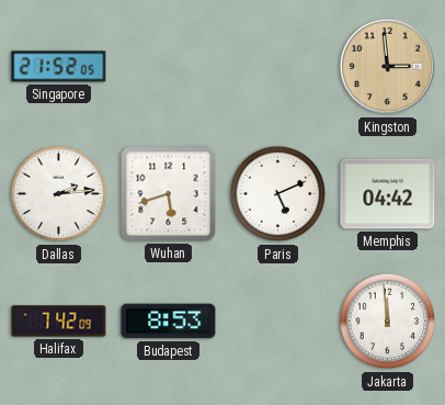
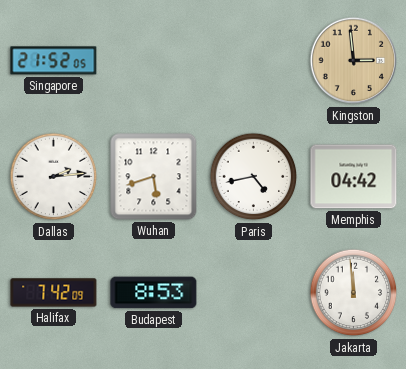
Paris: 5:11 -> 4:43 (254, 177)
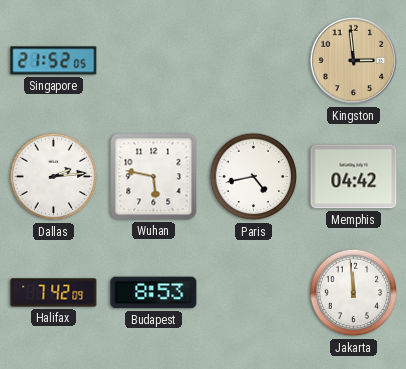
Wuhan: 5:42 -> 5:47 (154, 177)
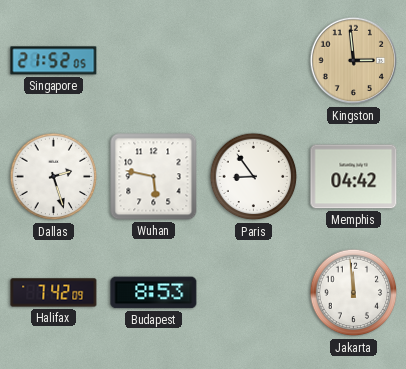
Dallas: 2:14 -> 2:27 (54, 177)
Paris: 4:43 -> 8:54 (254, 177)
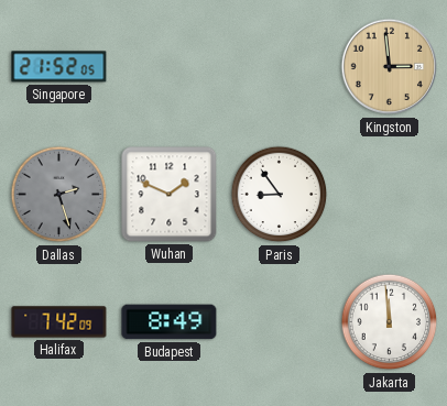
Dallas dial: white -> grey (59, 195)
Wuhan: 5:47 -> 1:49 (170, 195)
Memphis: 04:42 -> none (354, 177)
Budapest: 8:53 -> 8:49 (170, 322)
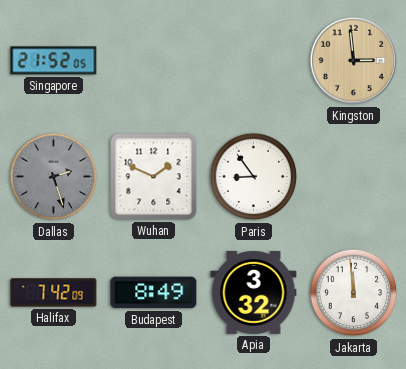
Apia: none -> 3:32 (254, 292)
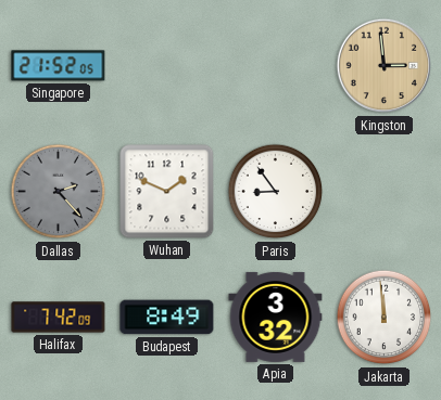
Dallas: 2:27 -> 2:23 (59, 192)
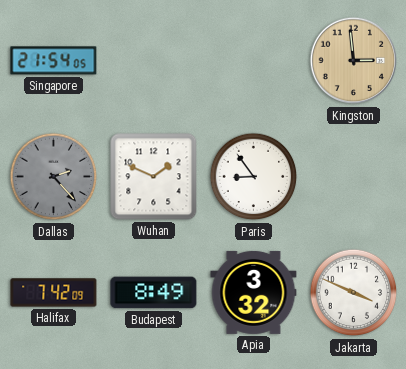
Singapore: 21:52 -> 21:54 (54, 61)
Jakarta: 11:59 -> 3:49 (354, 293)
